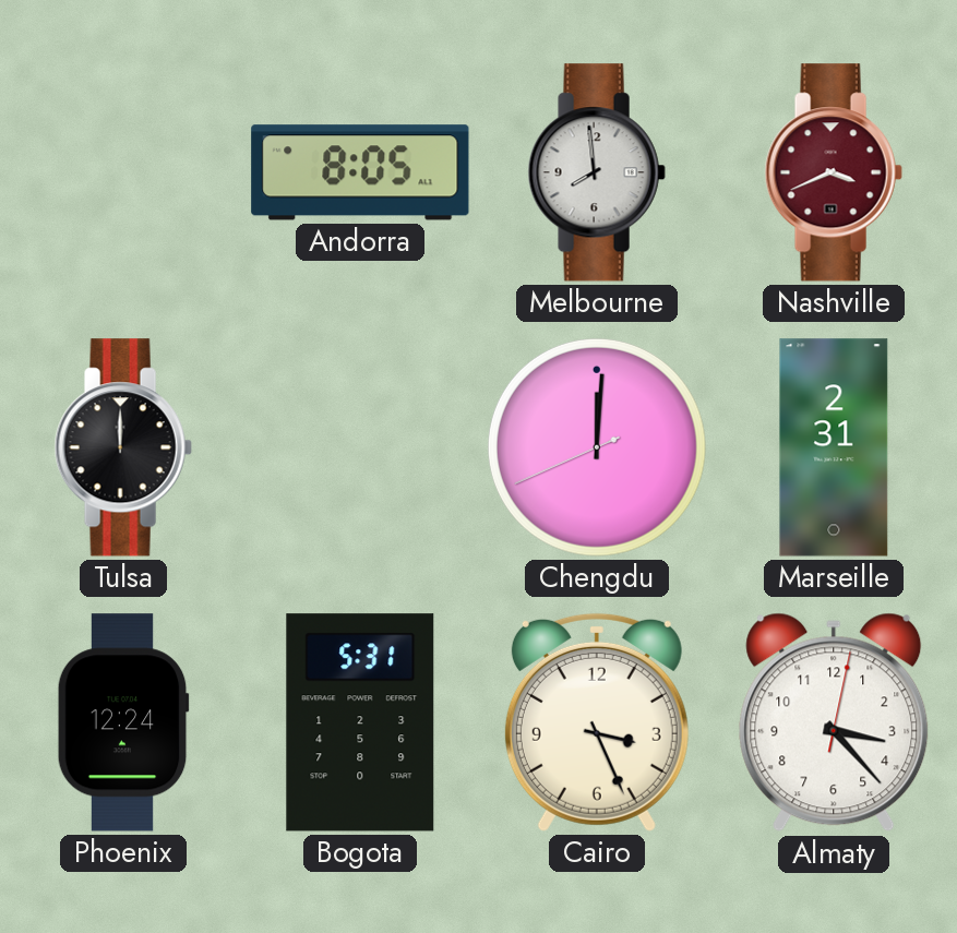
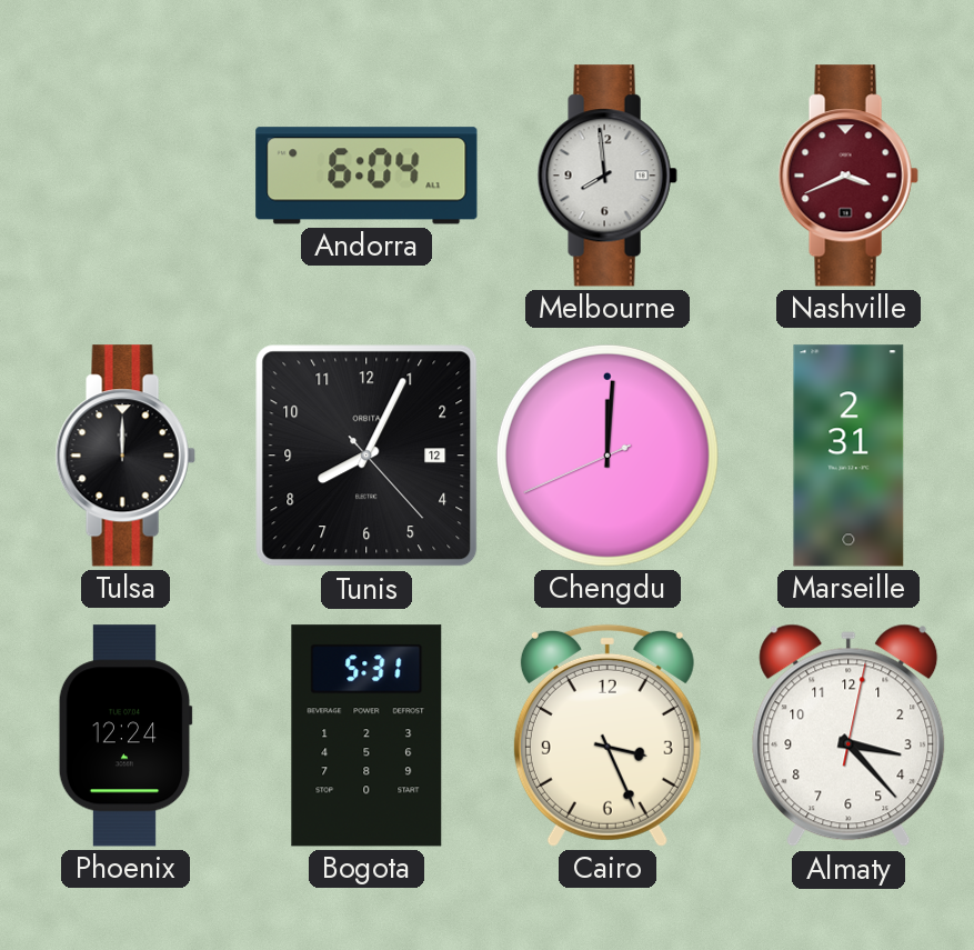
Andorra: 8:05 -> 6:04 (366, 176)
Tunis: none -> 8:04 (366, 456)
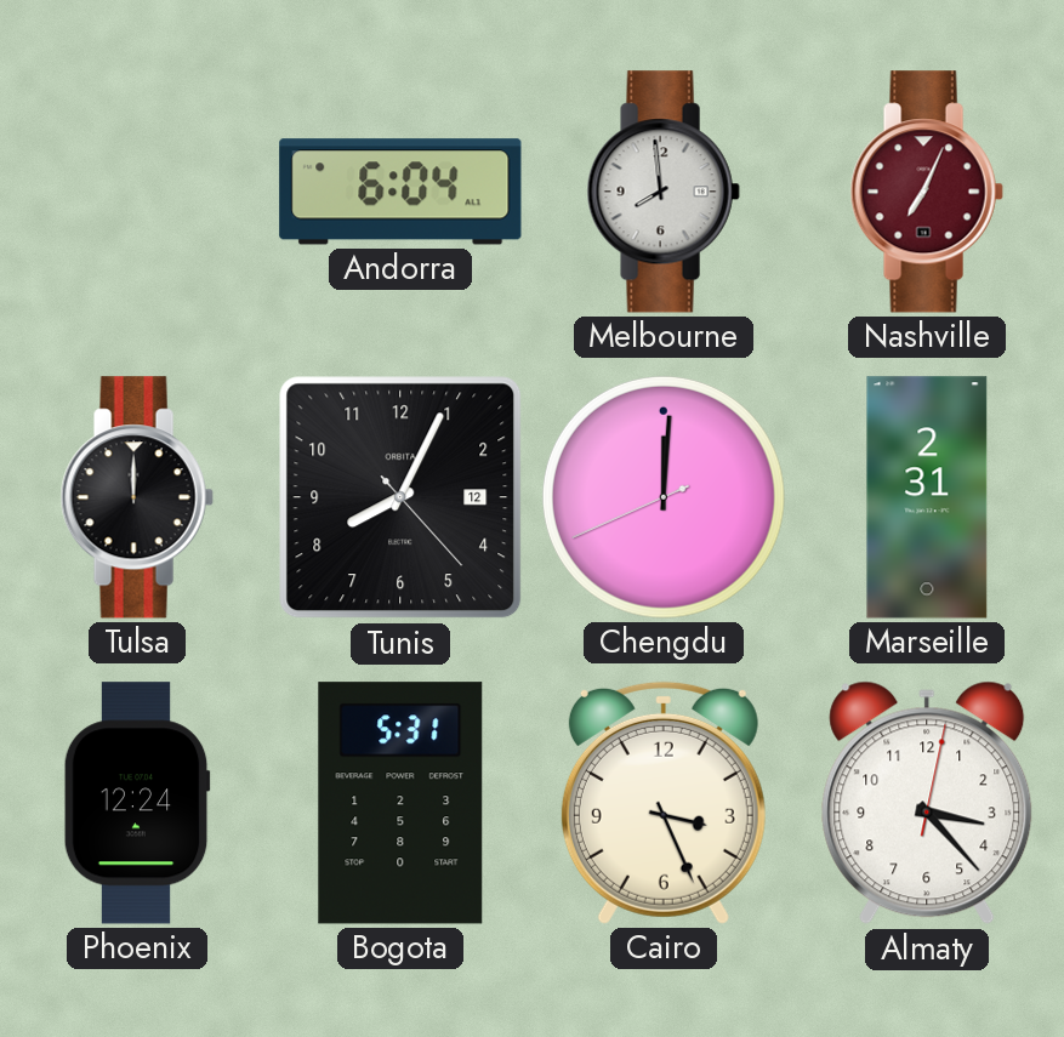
Nashville: 3:41 -> 7:04 (927, 192)
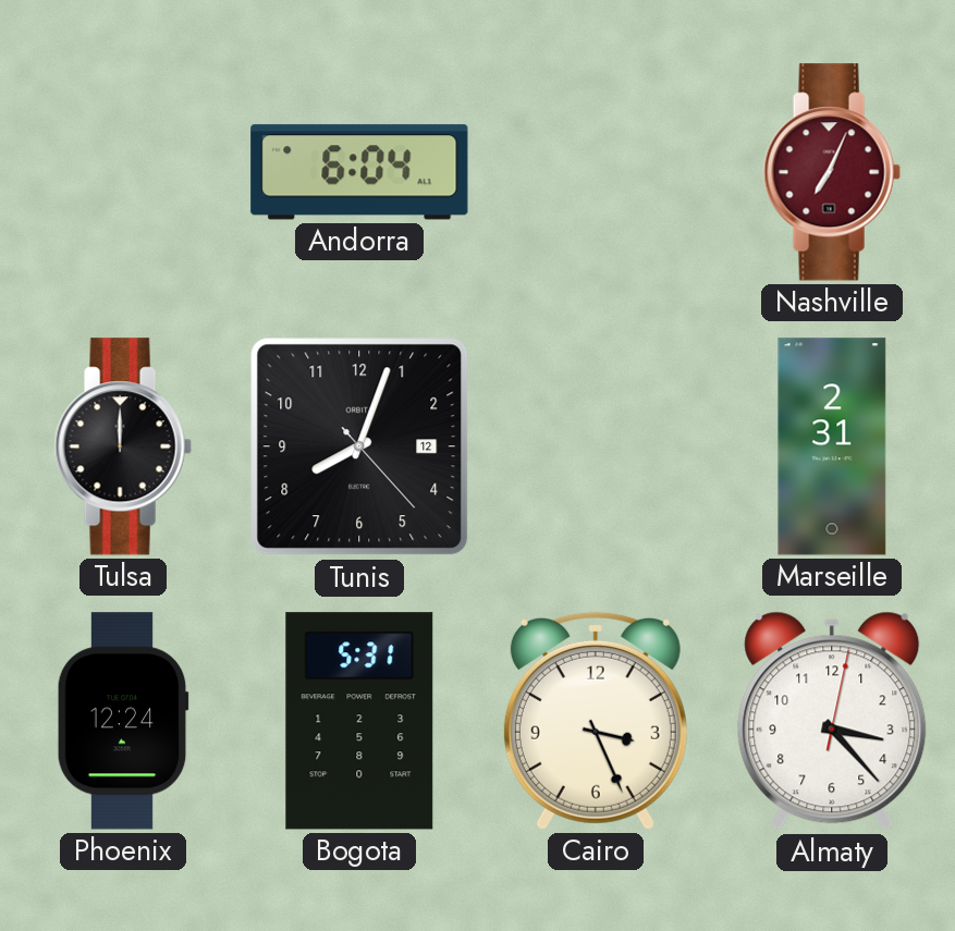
Melbourne: 7:59 -> none (664, 192)
Tunis: 8:04 -> 8:03 (359, 446)
Chengdu: 12:00 -> none (664, 497)
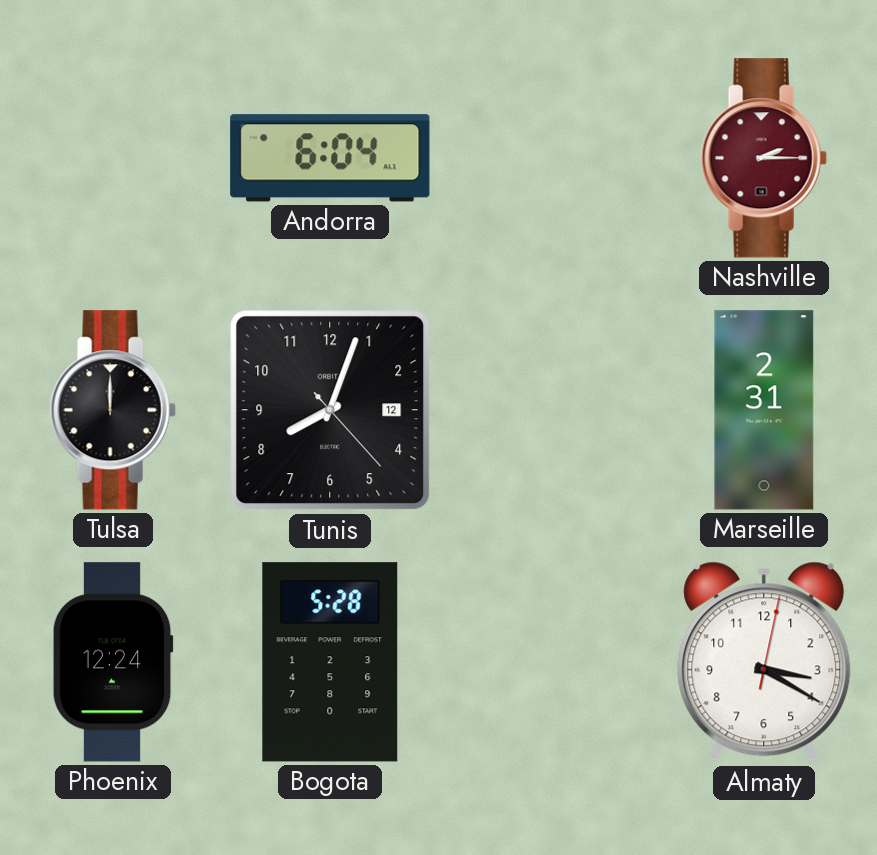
Nashville: 7:04 -> 2:15 (764, 158)
Bogota: 5:31 -> 5:28 (330, 662)
Cairo: 3:26 -> none (596, 721)
Almaty: 3:23 -> 3:20 (764, 662)
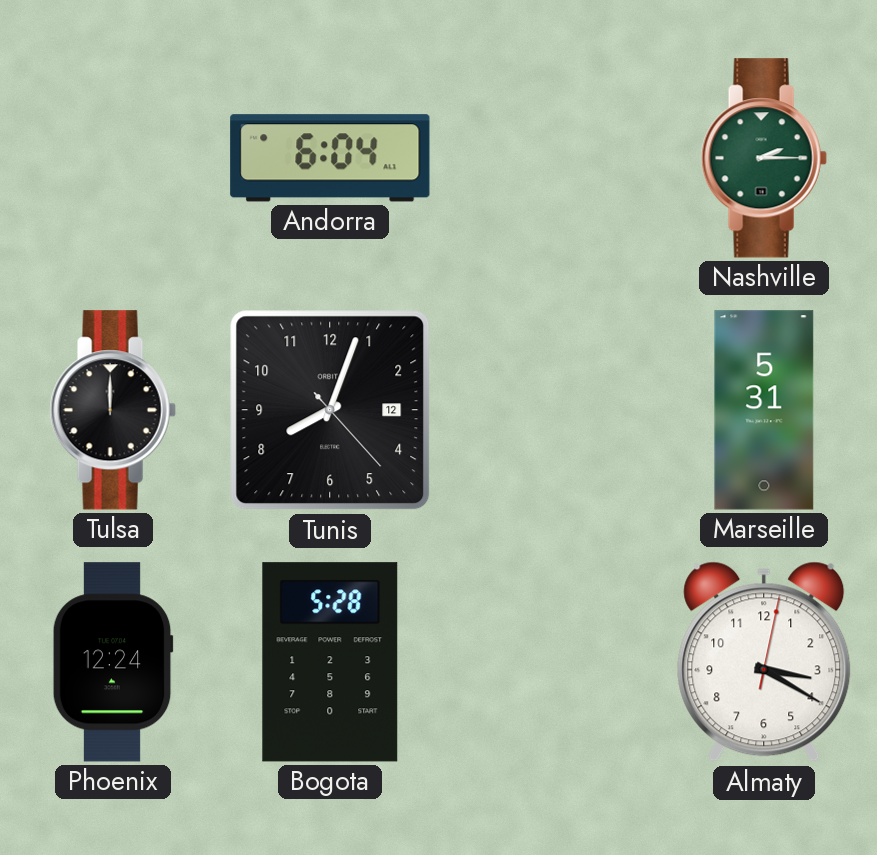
Nashville dial: burgundy -> green (764, 158)
Marseille: 2:31 -> 5:31 (764, 410)
